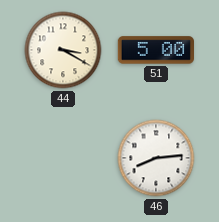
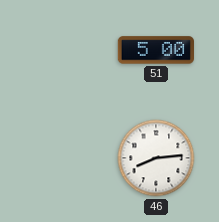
44: 3:20 -> none (63, 50)
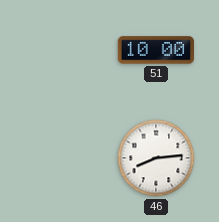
51: 5:00 -> 10:00 (155, 50)
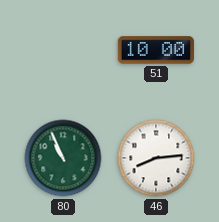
80: none -> 10:56 (63, 158)
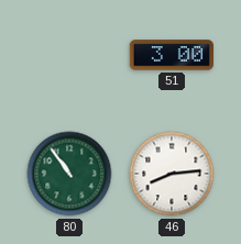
51: 10:00 -> 3:00 (171, 55)
80: 10:56 -> 10:54 (69, 174)
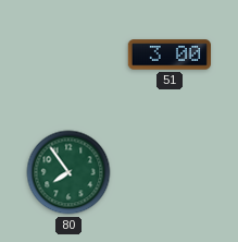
80: 10:54 -> 7:54 (68, 172)
46: 8:14 -> none (172, 174)
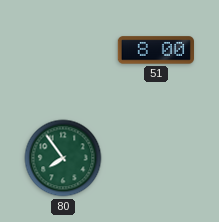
51: 3:00 -> 8:00 (155, 50)
